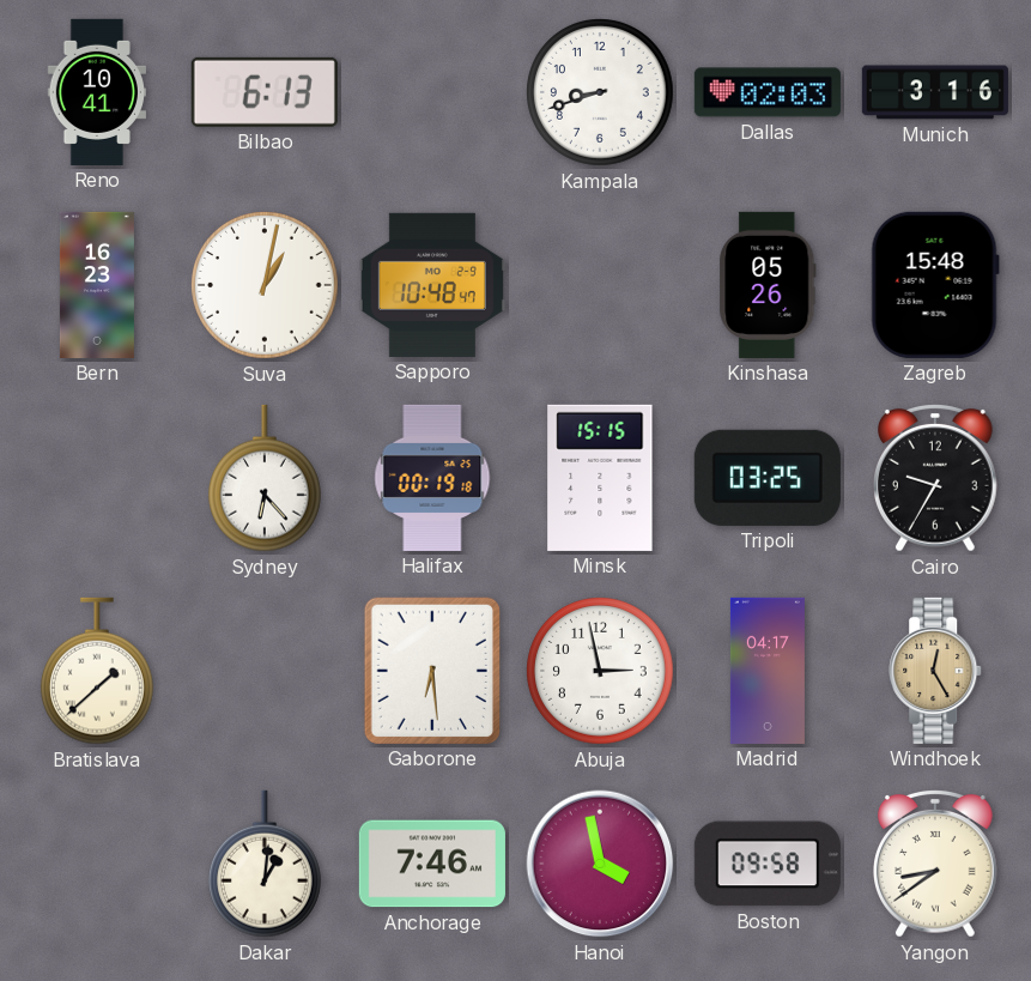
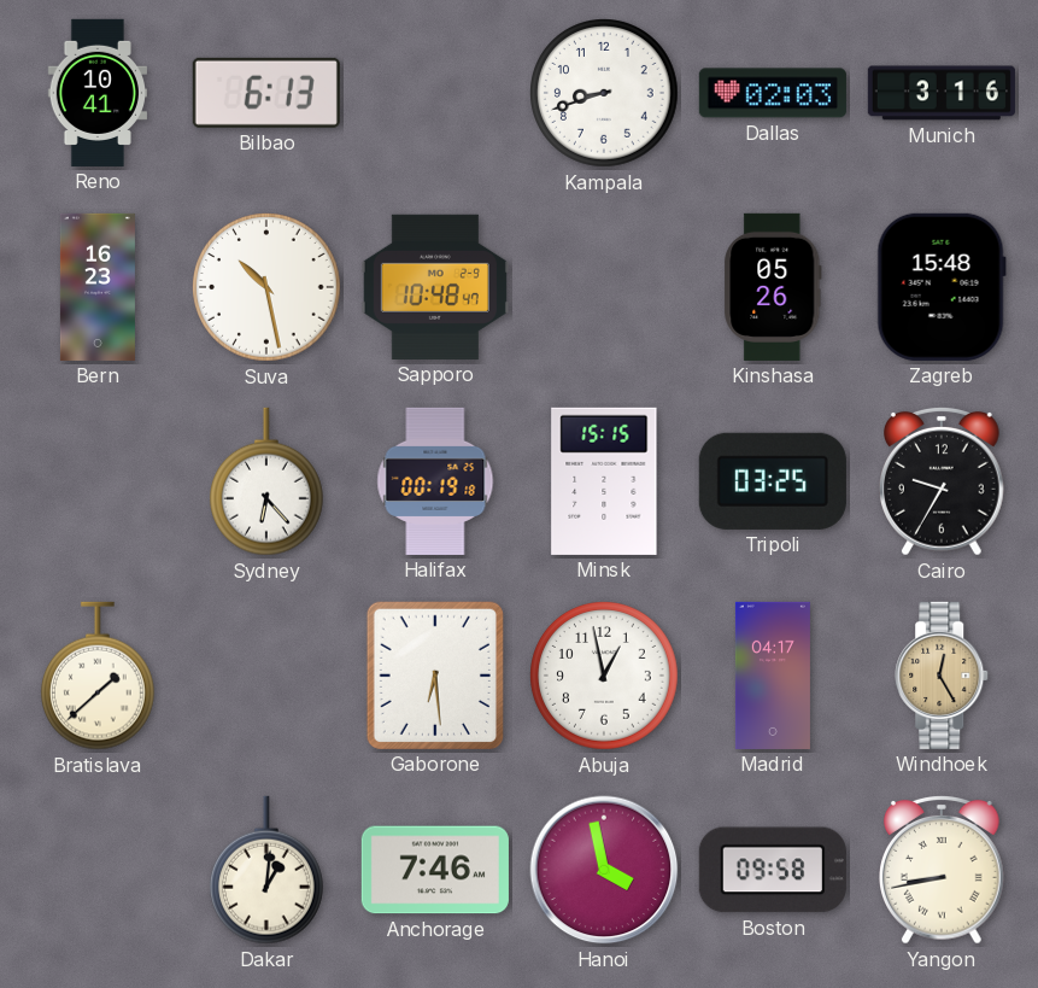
Suva: 1:02 -> 10:28 (268, 288)
Abuja: 2:58 -> 12:58 (605, 677)
Yangon: 8:39 -> 8:43 (943, 870)
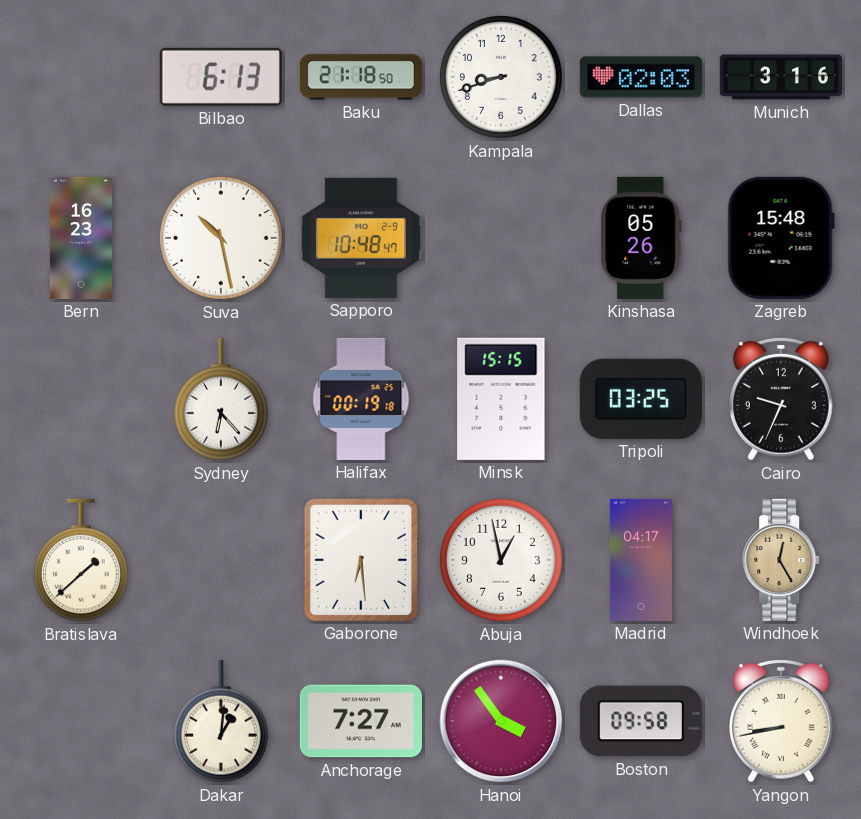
Reno: 10:41 -> none (96, 93)
Baku: none -> 21:18 (361, 77)
Cairo: 9:35 -> 9:34 (782, 399)
Anchorage: 7:46 -> 7:27 (361, 721)
Hanoi: 3:58 -> 3:54 (501, 721)
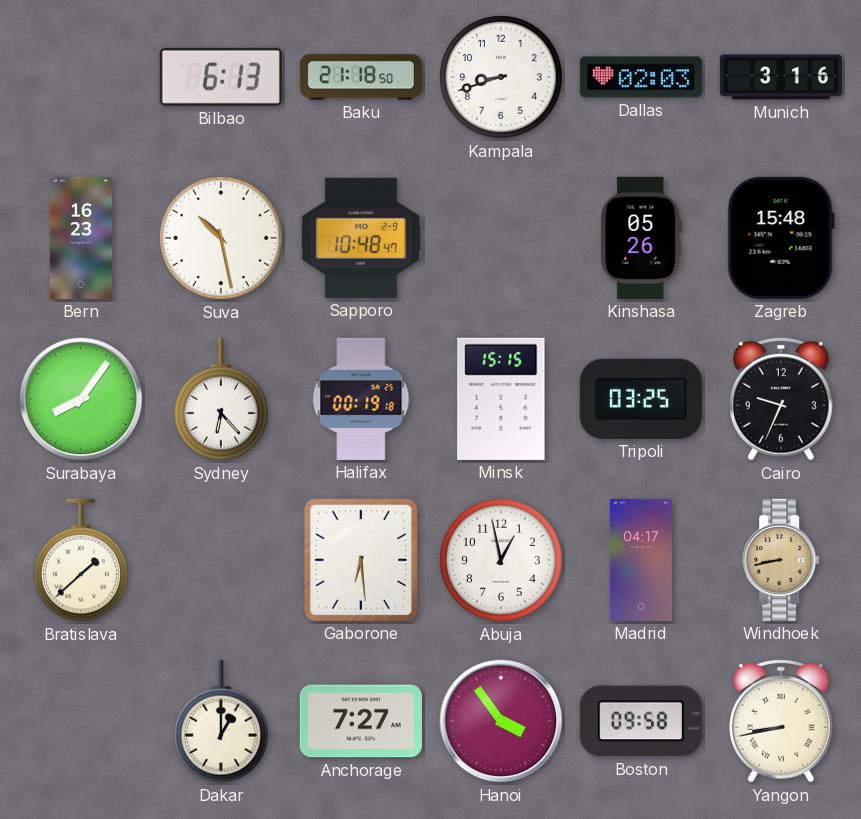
Surabaya: none -> 8:06 (81, 399)
Windhoek: 12:25 -> 8:43 (782, 560)
Dakar: 1:01 -> 1:00 (221, 721)
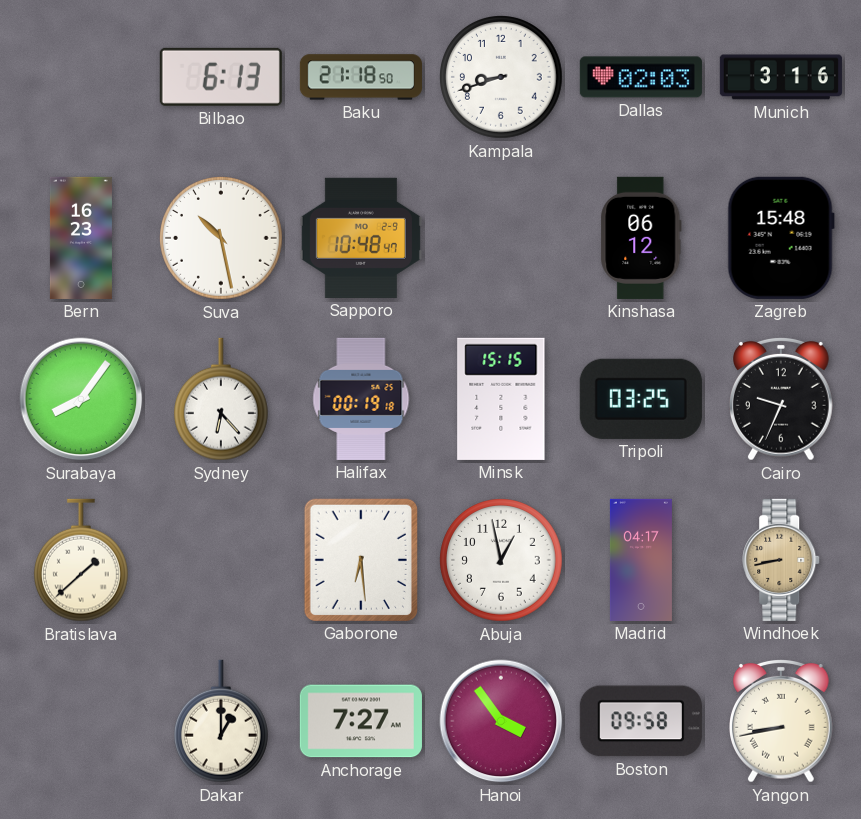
Kinshasa: 05:26 -> 06:12 (641, 238)
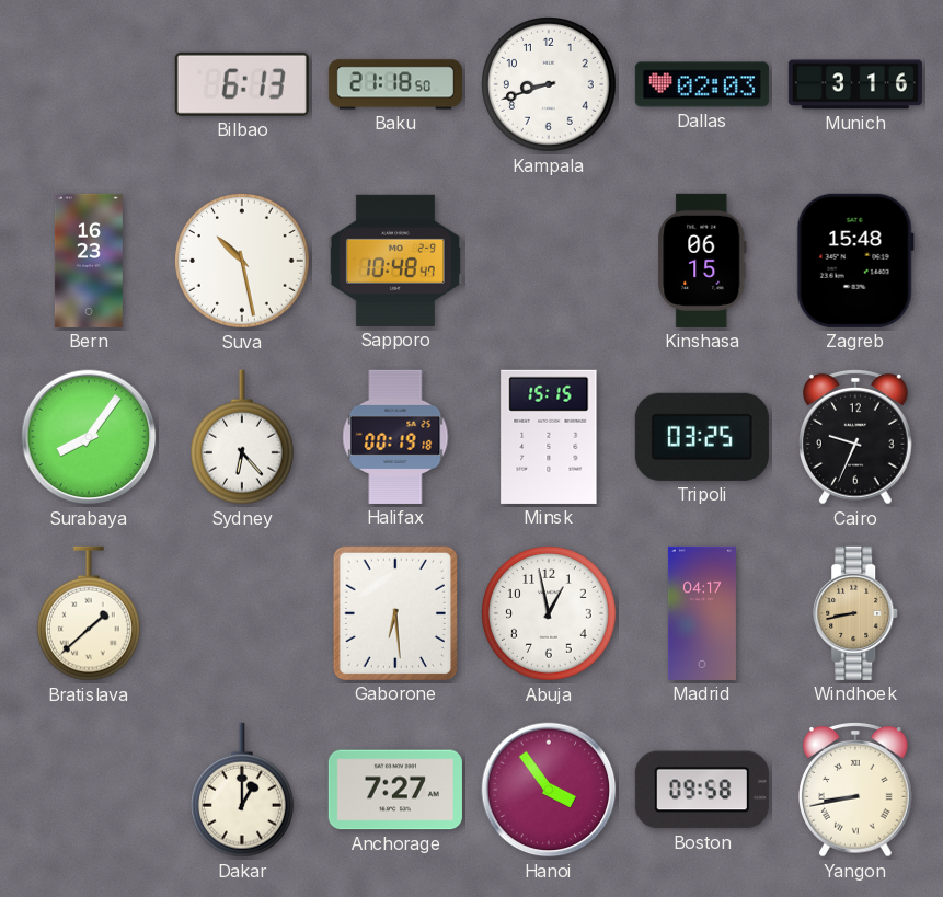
Kinshasa: 06:12 -> 06:15 (702, 261)
